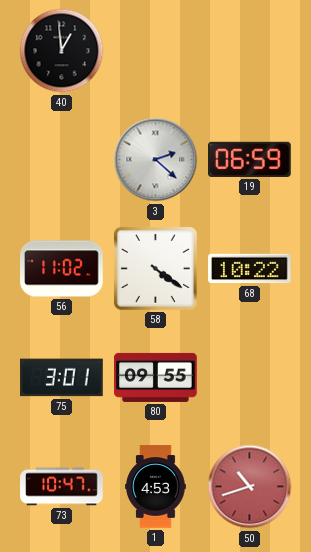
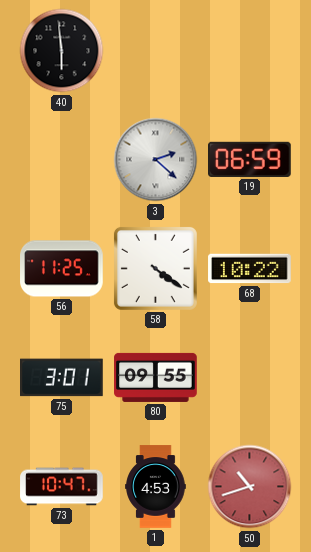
40: 12:59 -> 5:59 (62, 51)
56: 11:02 -> 11:25 (62, 269)
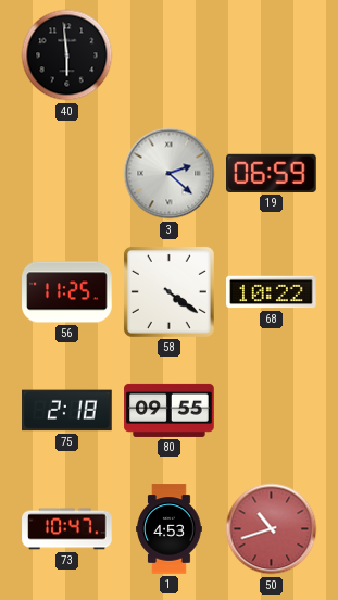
75: 3:01 -> 2:18 (67, 411)
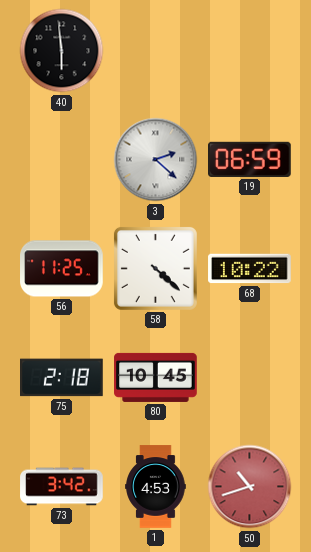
58: 4:21 -> 4:22 (155, 268)
80: 09:55 -> 10:45 (156, 377)
73: 10:47 -> 3:42 (62, 487)
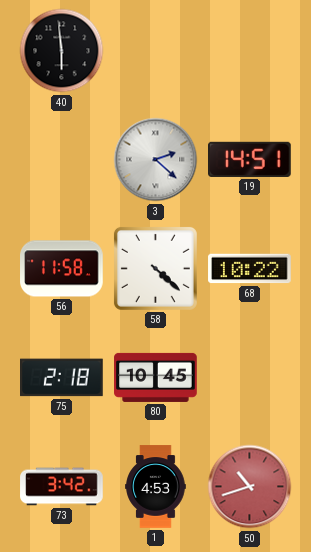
19: 06:59 -> 14:51 (250, 159)
56: 11:25 -> 11:58 (62, 269)
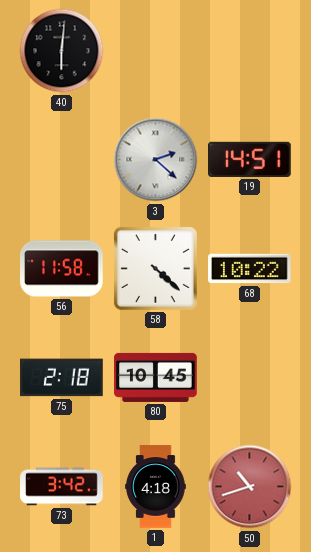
40: 5:59 -> 6:01 (62, 51)
1: 4:53 -> 4:18 (156, 487)
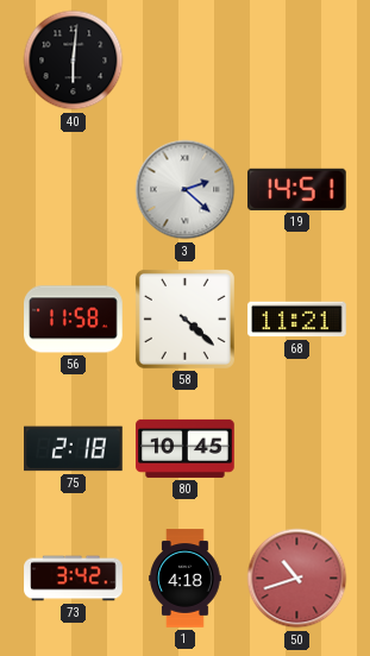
68: 10:22 -> 11:21 (297, 320)
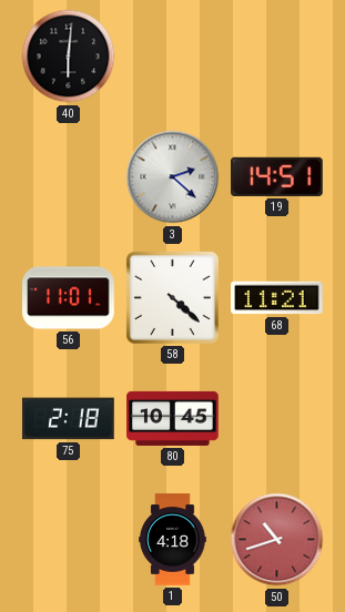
56: 11:58 -> 11:01 (69, 298)
73: 3:42 -> none (74, 579)
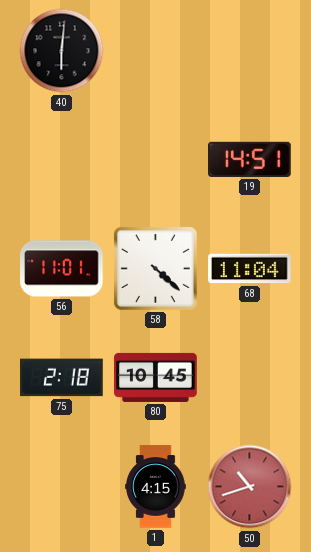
3: 2:22 -> none (173, 177)
68: 11:21 -> 11:04 (250, 269)
1: 4:18 -> 4:15 (156, 487)
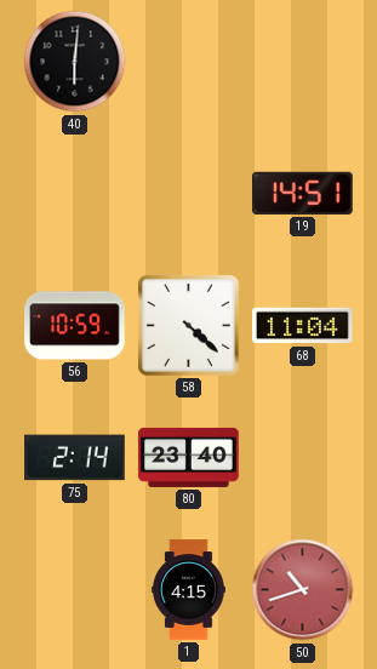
56: 11:01 -> 10:59 (75, 326)
75: 2:18 -> 2:14 (75, 458)
80: 10:45 -> 23:40 (189, 457)
